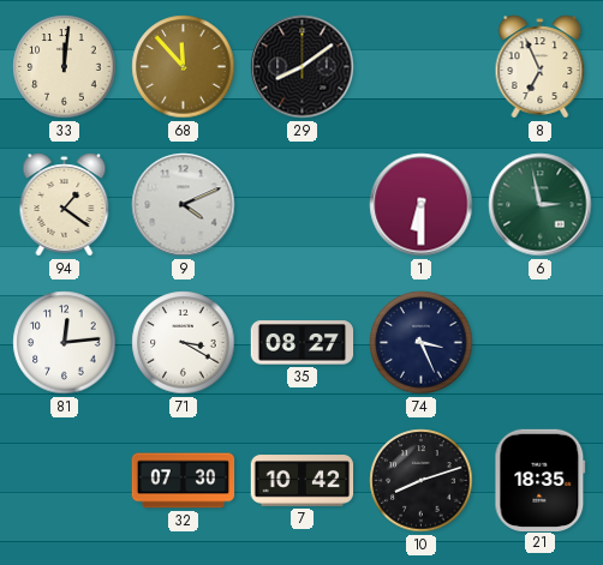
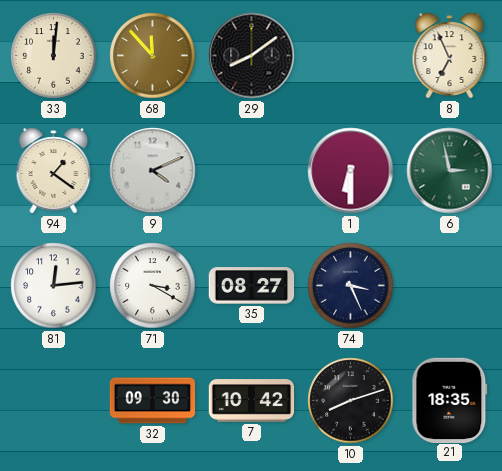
32: 07:30 -> 09:30 (153, 401)
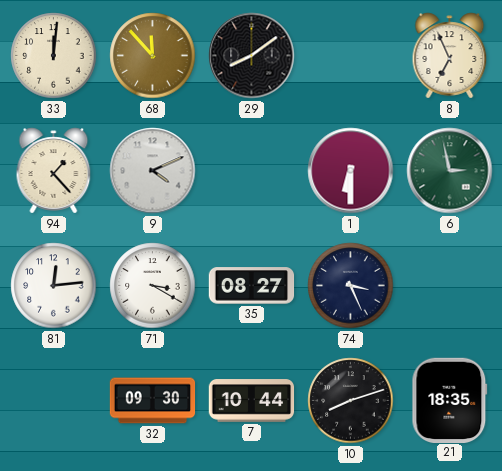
94: 1:21 -> 1:23 (54, 171)
7: 10:42 -> 10:44 (252, 401)
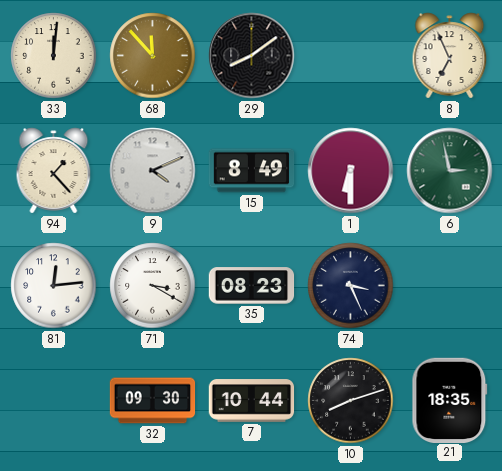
15: none -> 8:49 (252, 171)
35: 08:27 -> 08:23 (252, 286)
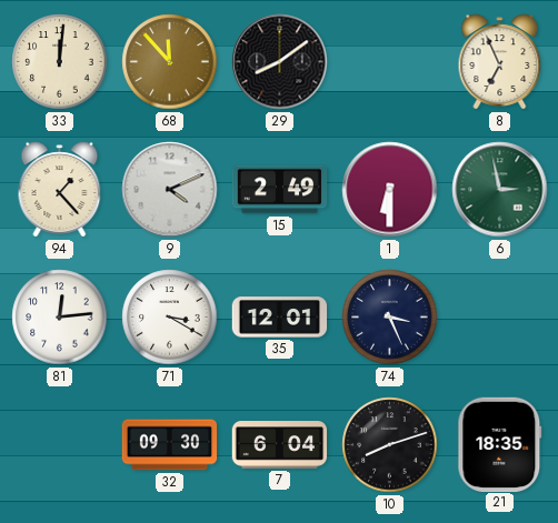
15: 8:49 -> 2:49 (280, 190)
35: 08:23 -> 12:01 (280, 318)
7: 10:44 -> 6:04 (280, 445)
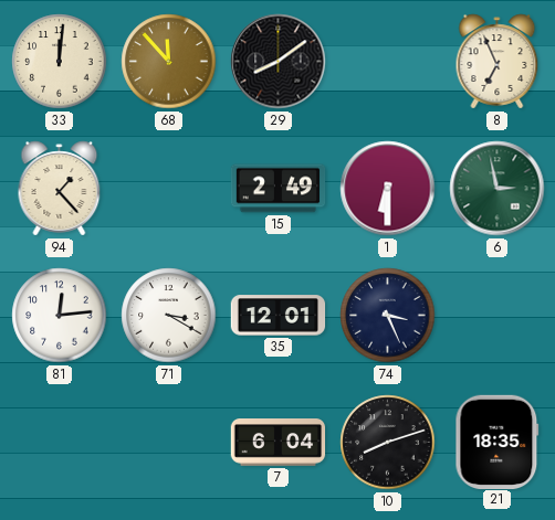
9: 4:11 -> none (170, 190)
32: 09:30 -> none (170, 445)
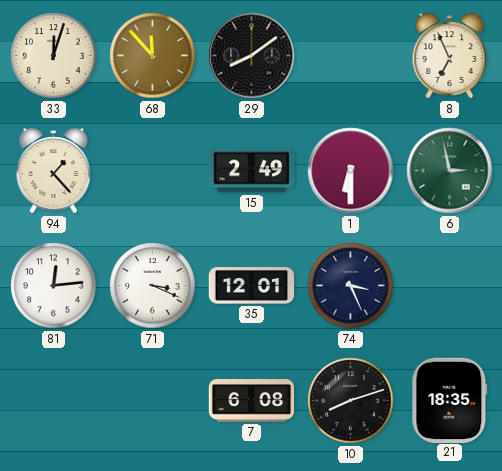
33: 12:01 -> 12:03 (54, 56)
71: 3:20 -> 3:19 (153, 286)
7: 6:04 -> 6:08 (252, 401)
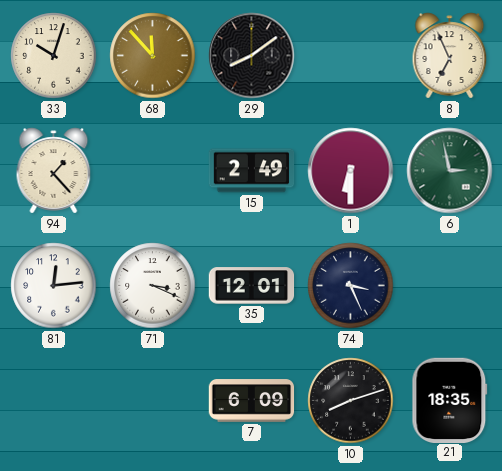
33: 12:03 -> 10:03 (54, 56)
7: 6:08 -> 6:09 (252, 401)
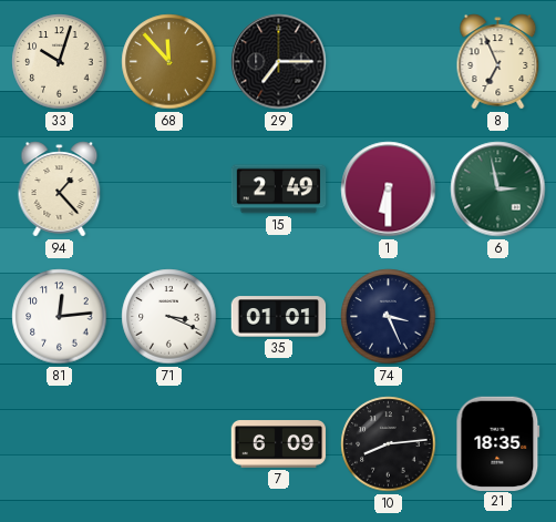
29: 8:09 -> 7:15 (279, 62)
35: 12:01 -> 01:01 (279, 317)
10: 8:12 -> 8:14 (389, 444)
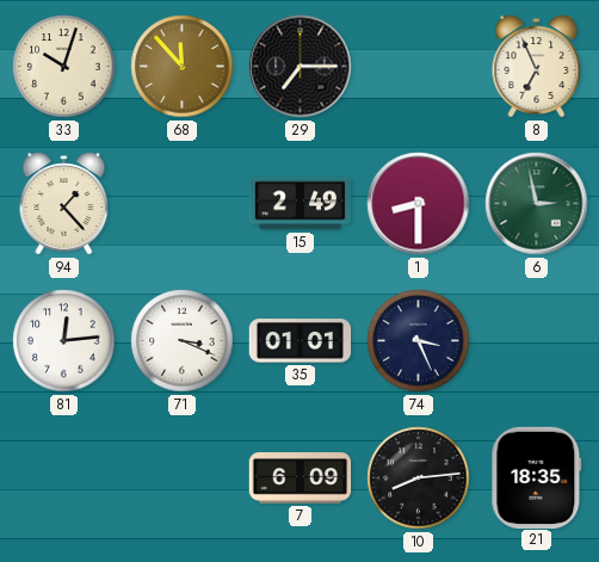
1: 6:30 -> 8:30 (419, 204)
